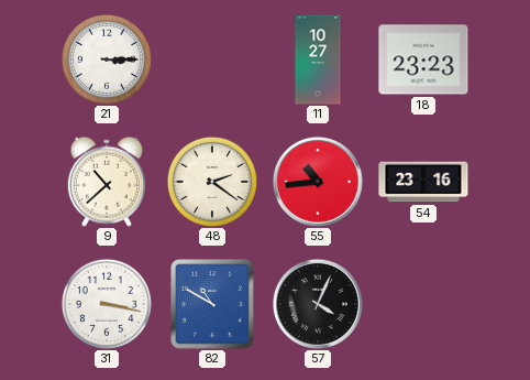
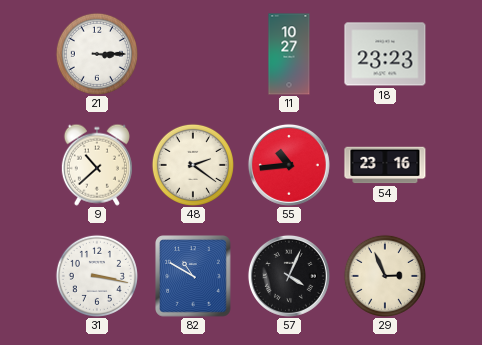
29: none -> 2:56 (385, 276)
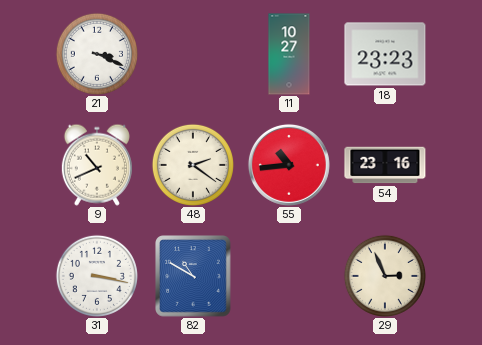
21: 3:15 -> 3:19 (97, 54)
9: 10:38 -> 10:41 (97, 165)
57: 4:04 -> none (289, 276)
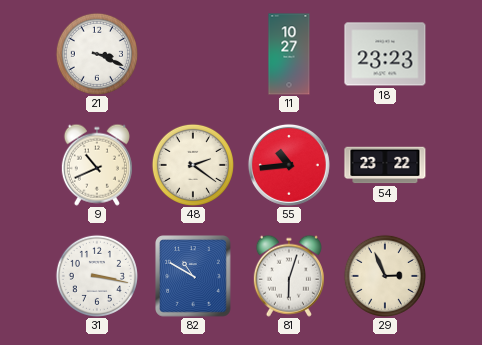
54: 23:16 -> 23:22 (385, 165)
81: none -> 6:03 (289, 276)
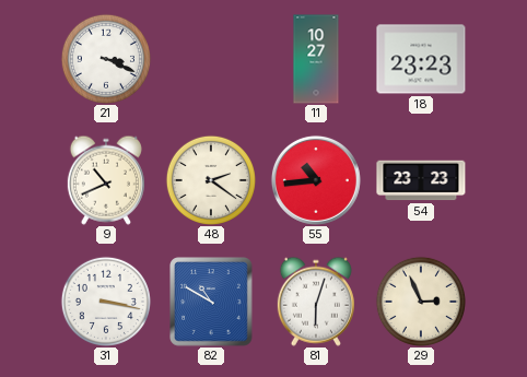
54: 23:22 -> 23:23 (421, 180)
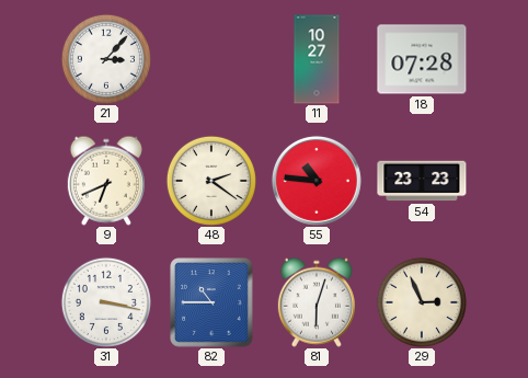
21: 3:19 -> 3:07 (106, 59)
18: 23:23 -> 07:28 (422, 59)
9: 10:41 -> 6:41 (106, 181)
55: 10:44 -> 10:46 (317, 181)
82: 10:50 -> 10:45 (213, 302)
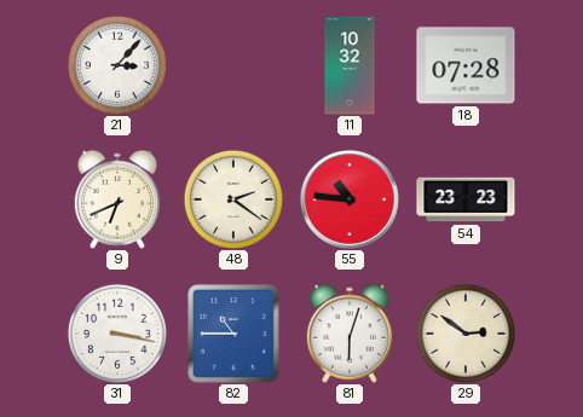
11: 10:27 -> 10:32 (350, 65)
29: 2:56 -> 2:51 (466, 334)
